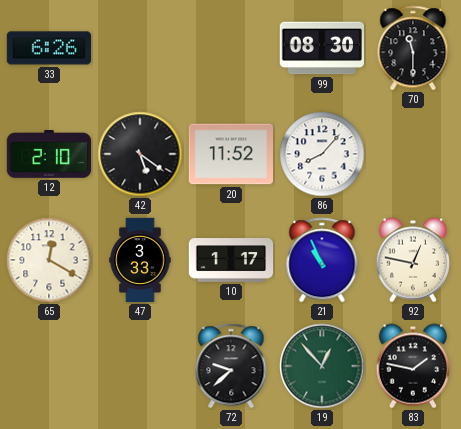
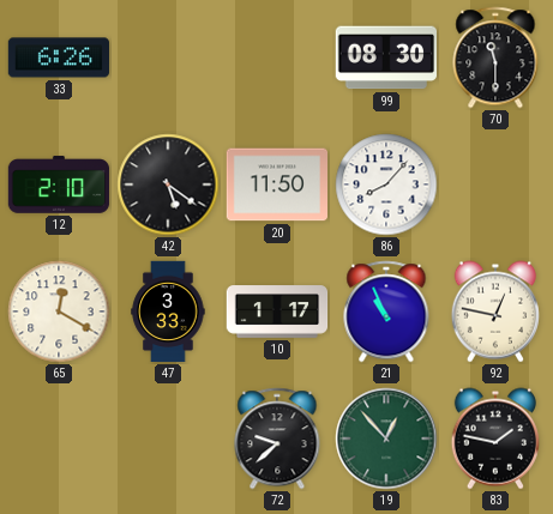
20: 11:52 -> 11:50 (276, 185)
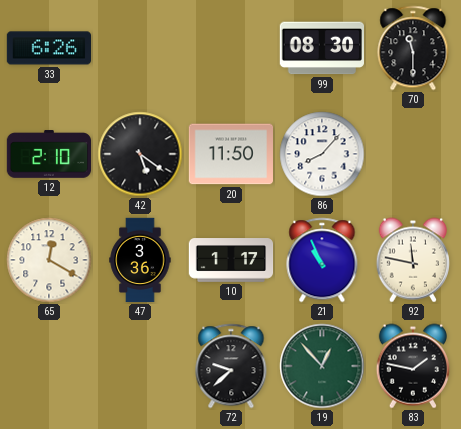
47: 3:33 -> 3:36 (140, 260)
92: 12:47 -> 11:47 (413, 260)
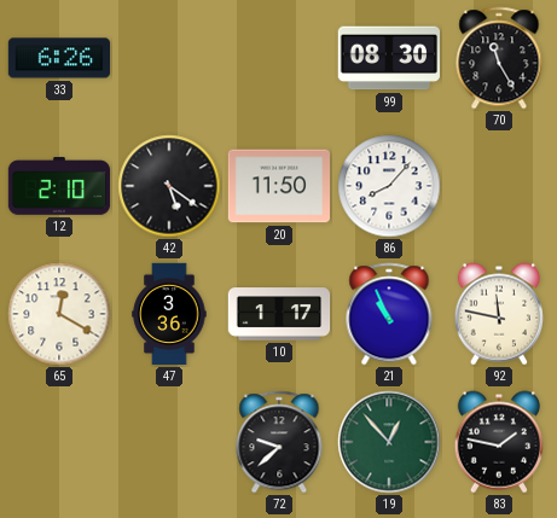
70: 11:30 -> 11:25 (499, 58)
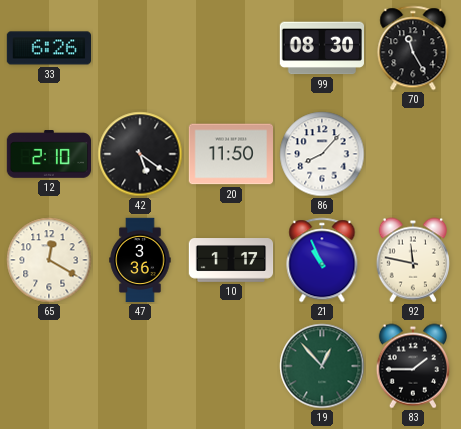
72: 9:38 -> none (279, 442)
83: 1:47 -> 1:45 (413, 366)
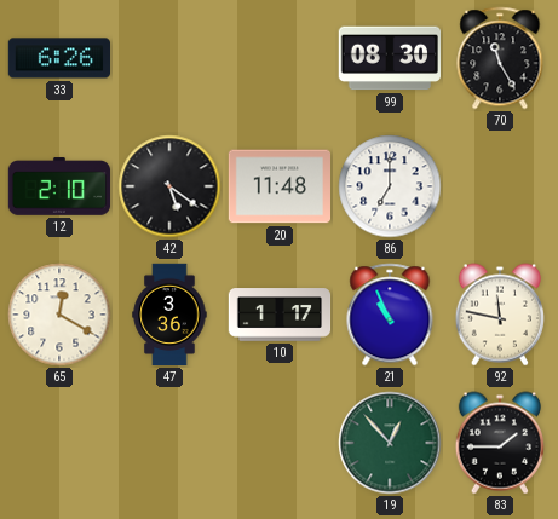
20: 11:50 -> 11:48 (278, 186)
86: 8:07 -> 7:00 (390, 186)
